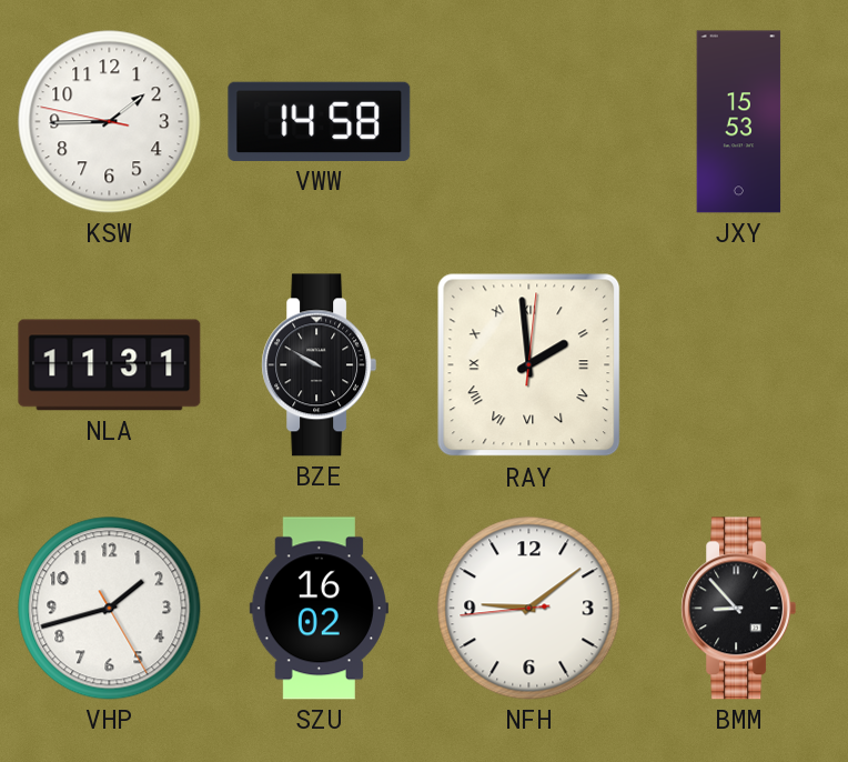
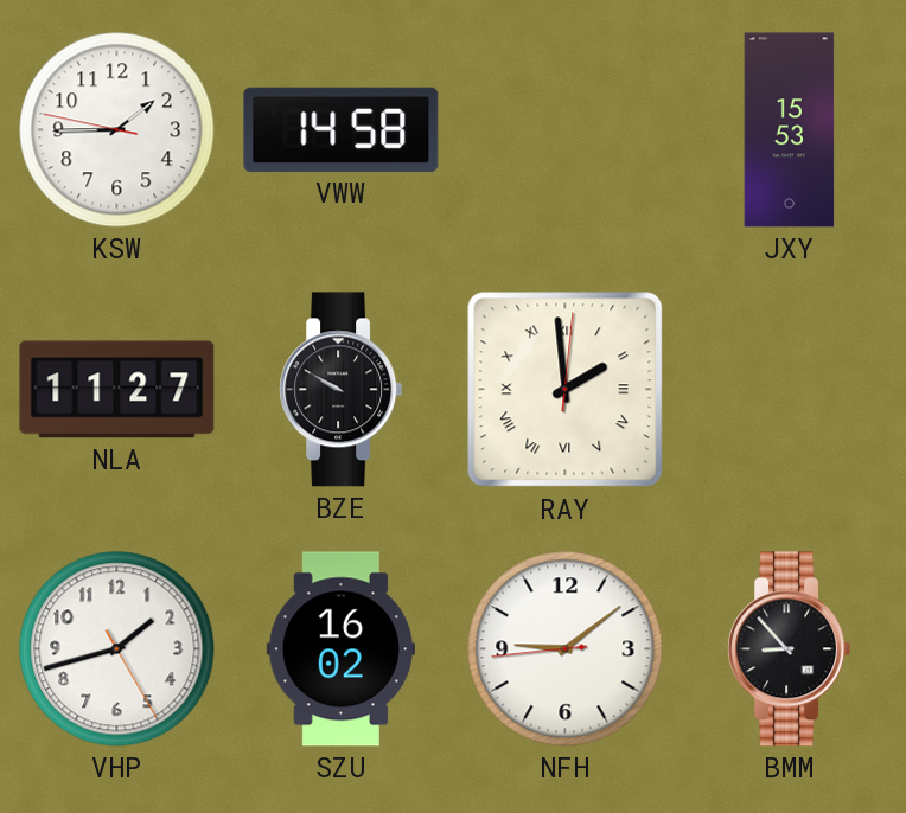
NLA: 11:31 -> 11:27 (117, 390)
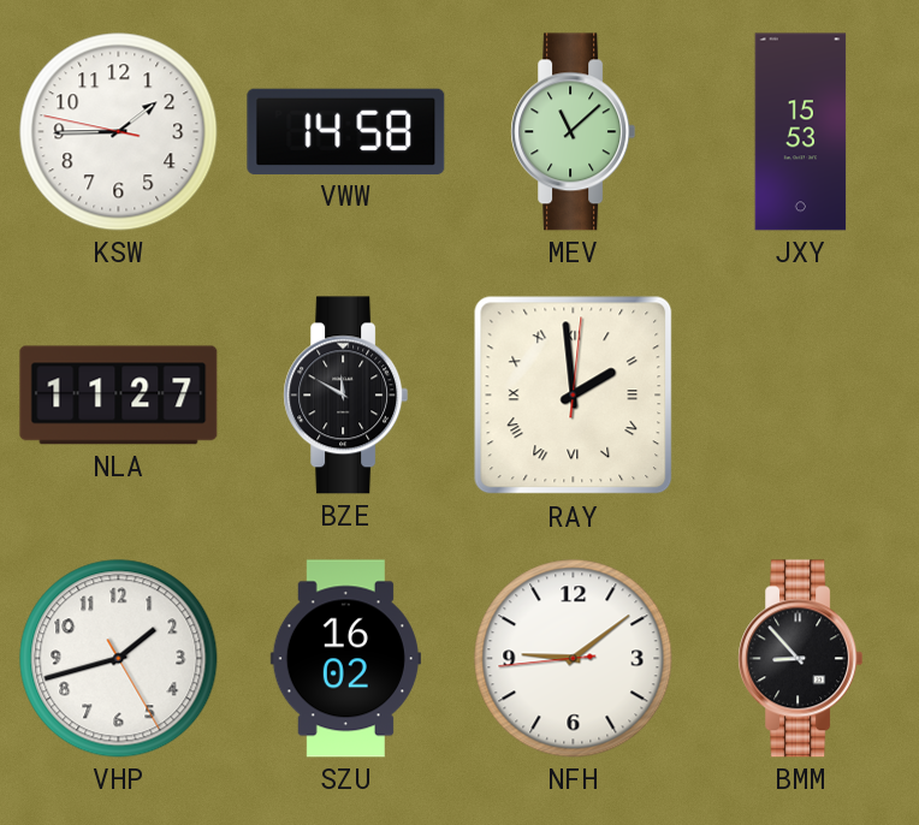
MEV: none -> 11:08 (574, 132)
BZE: 9:50 -> 11:50 (346, 396)
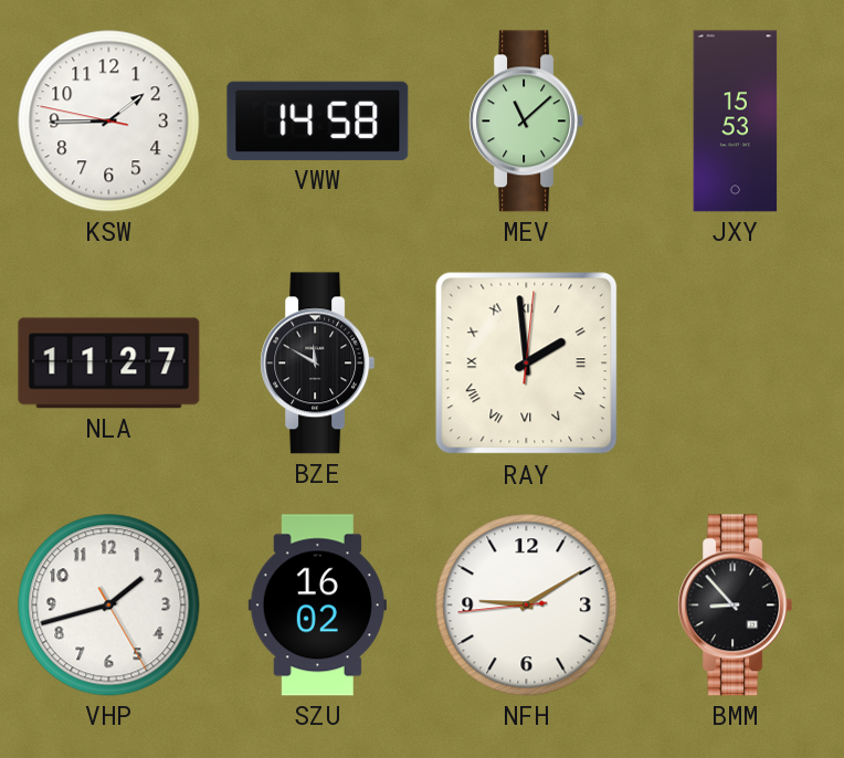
NFH: 9:08 -> 9:09 (527, 606)
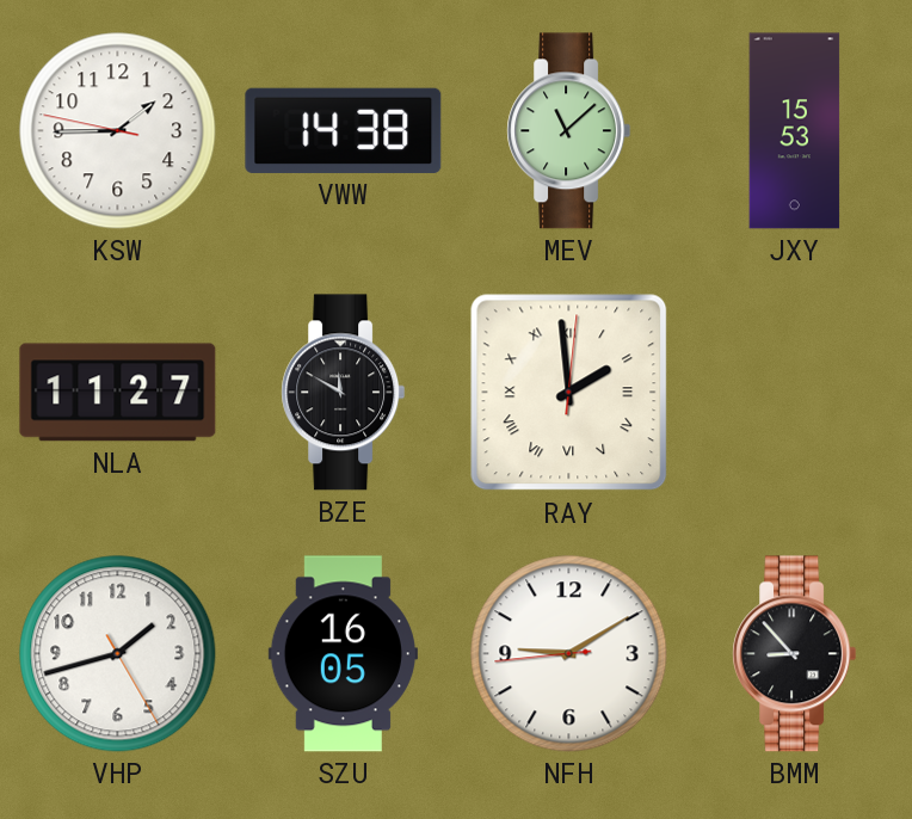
VWW: 14:58 -> 14:38 (344, 130)
SZU: 16:02 -> 16:05 (343, 654)
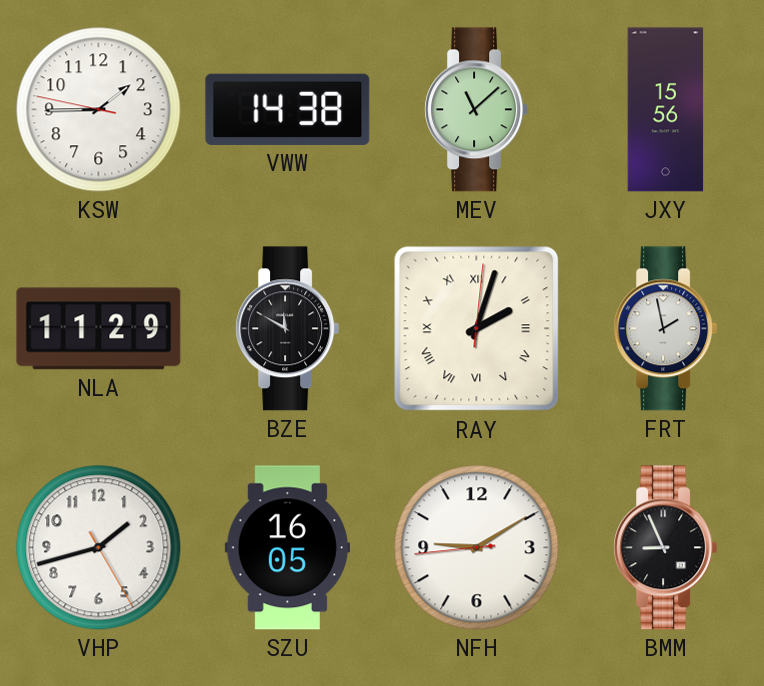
JXY: 15:53 -> 15:56 (666, 110)
NLA: 11:27 -> 11:29 (99, 329)
RAY: 1:59 -> 2:03 (477, 329)
FRT: none -> 1:58 (666, 329)
BMM: 8:53 -> 8:56 (666, 548)
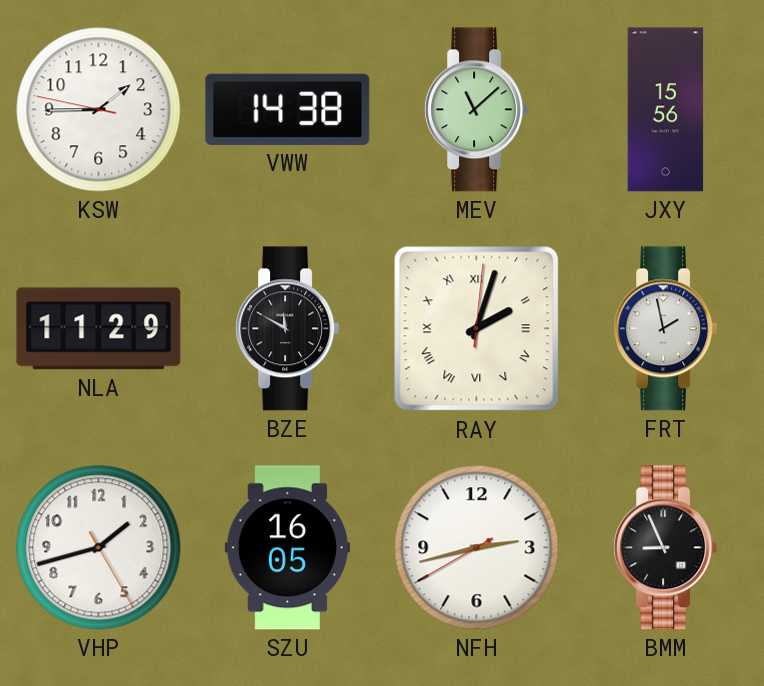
NFH: 9:09 -> 2:42 (477, 548)
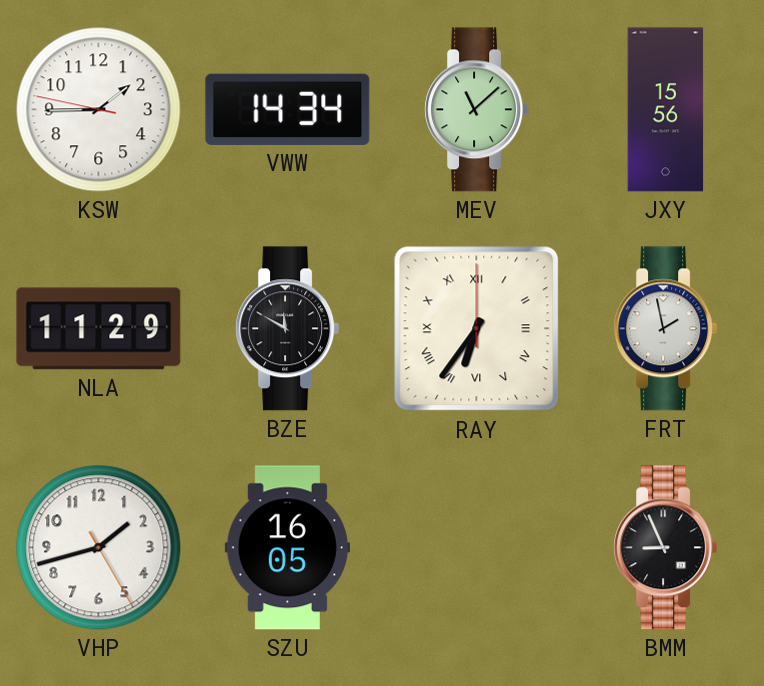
VWW: 14:38 -> 14:34 (288, 109)
RAY: 2:03 -> 6:36 (477, 329)
NFH: 2:42 -> none (477, 548)
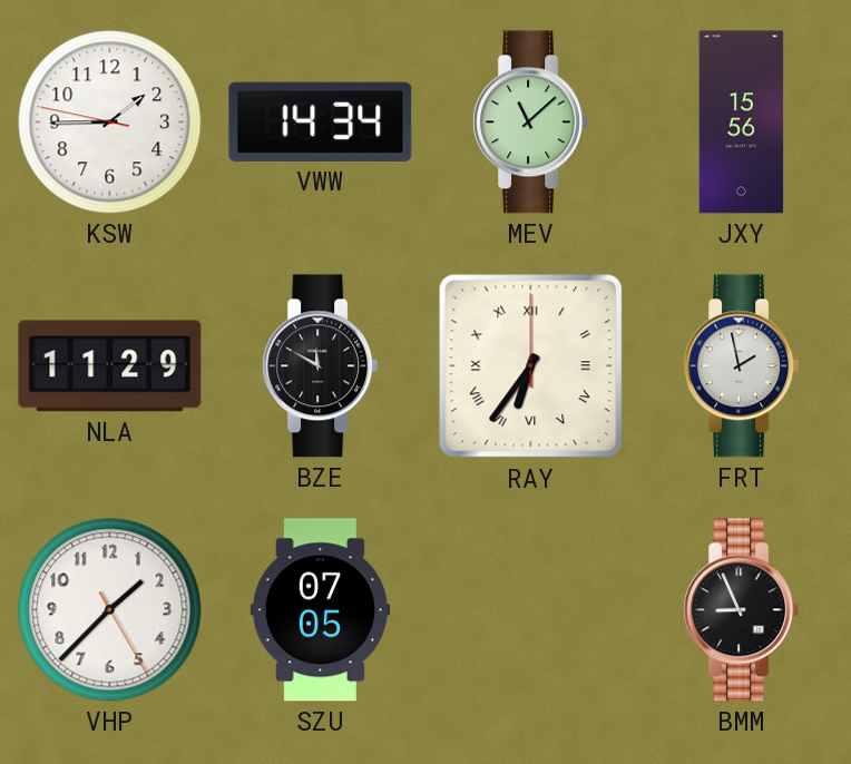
VHP: 1:42 -> 1:37 (110, 610)
SZU: 16:05 -> 07:05 (320, 610)
